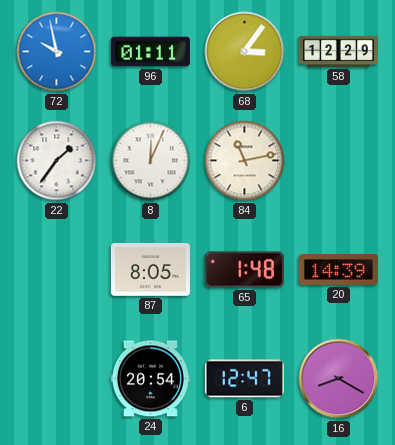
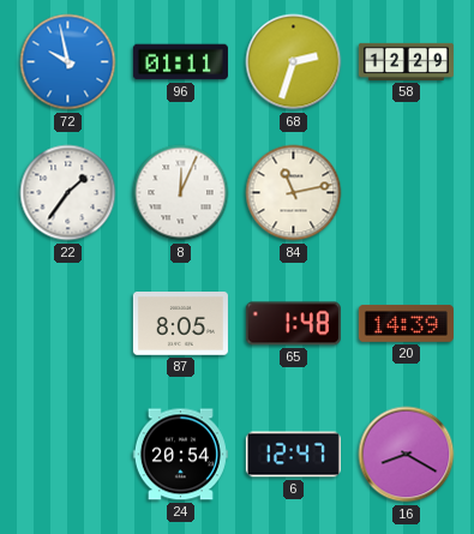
68: 3:06 -> 2:33 (294, 62)
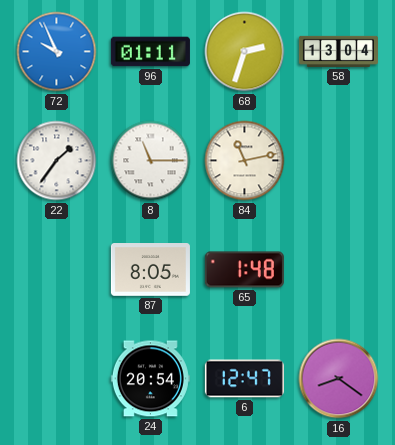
72: 9:58 -> 9:56 (57, 52)
58: 12:29 -> 13:04 (338, 51)
8: 12:04 -> 11:15 (151, 161)
20: 14:39 -> none (406, 324)
16: 8:20 -> 8:21 (339, 379)
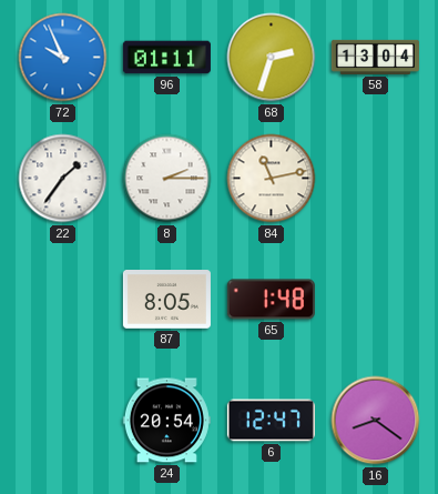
8: 11:15 -> 2:15 (167, 179)
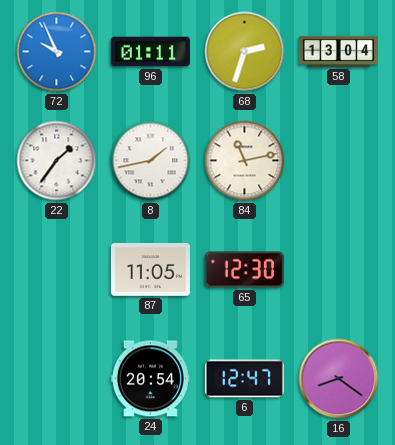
8: 2:15 -> 1:43 (151, 161)
87: 8:05 -> 11:05 (150, 270)
65: 1:48 -> 12:30 (244, 270)
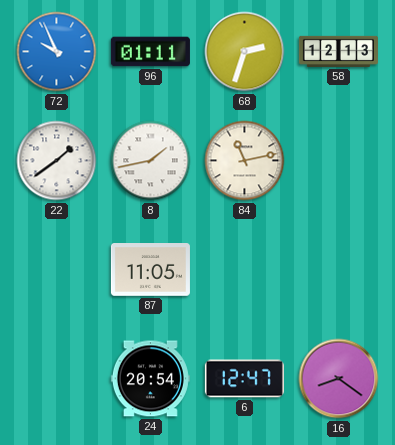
58: 13:04 -> 12:13 (338, 51)
22: 1:36 -> 1:39 (57, 161)
65: 12:30 -> none (244, 270)
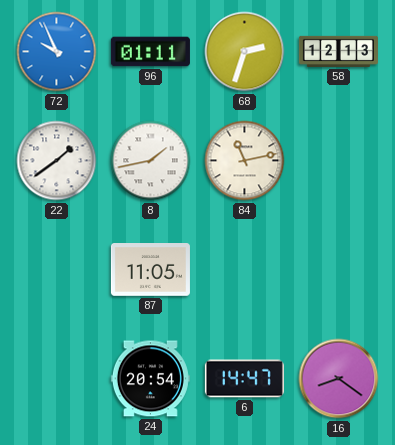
6: 12:47 -> 14:47 (244, 379)
